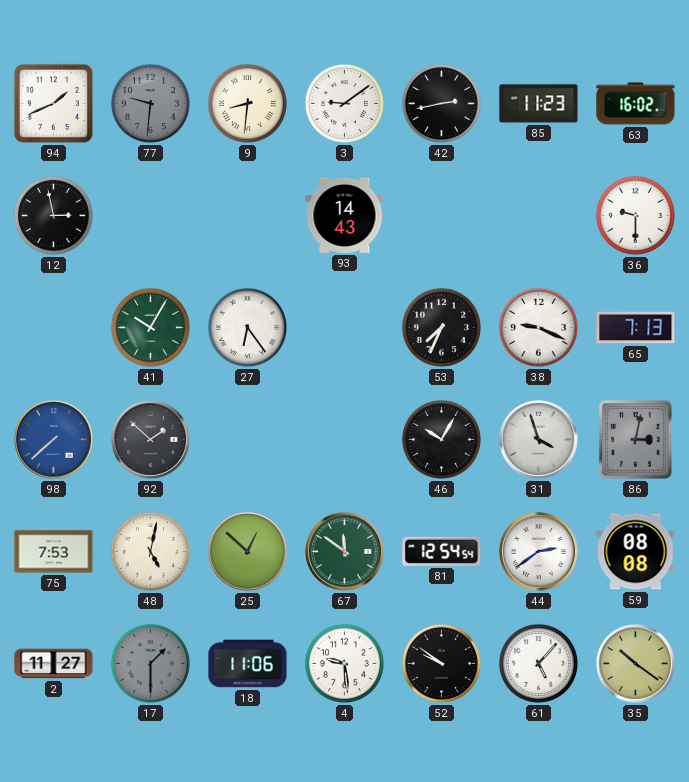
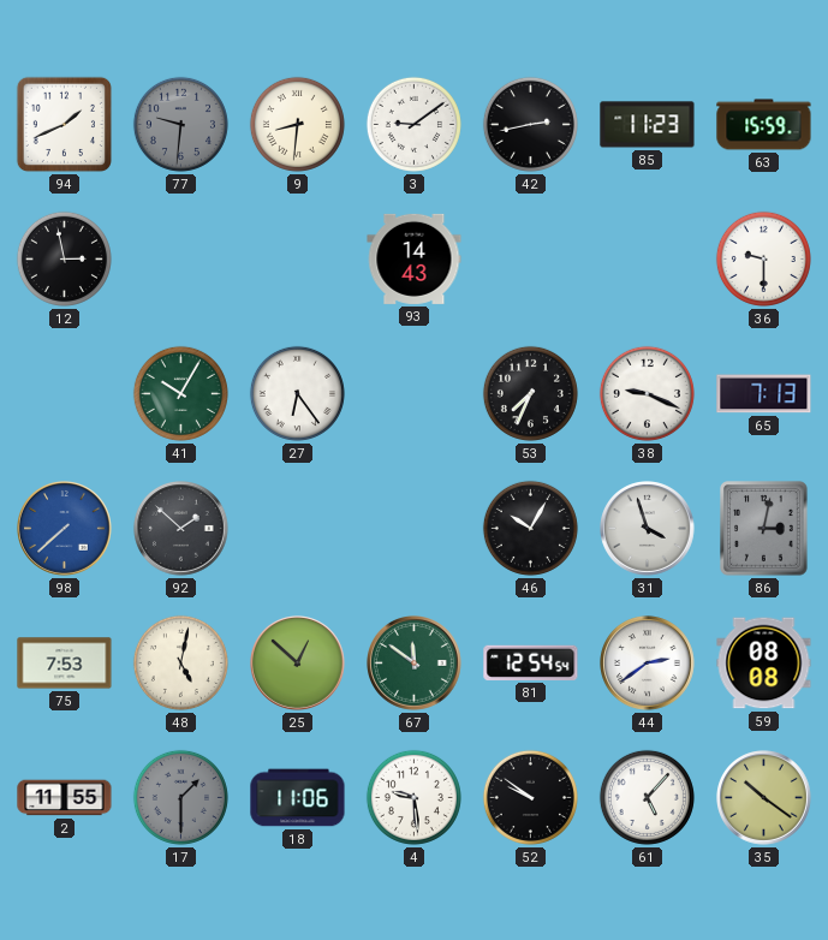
63: 16:02 -> 15:59 (764, 125)
2: 11:27 -> 11:55 (65, 798)
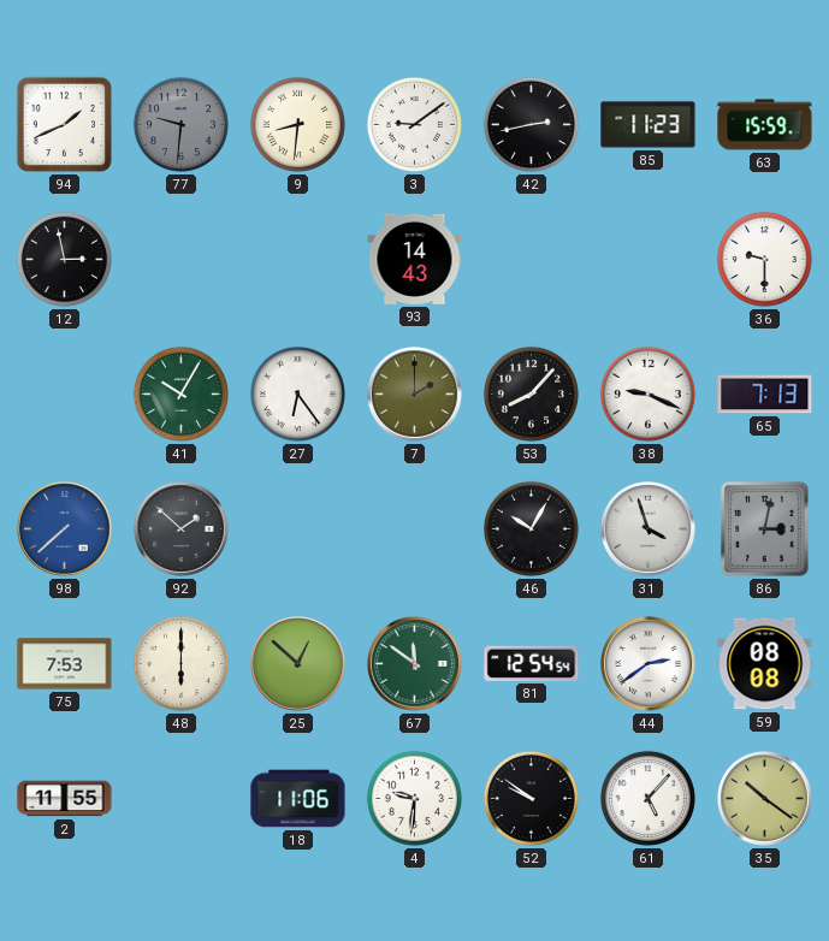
7: none -> 2:00 (415, 395)
53: 7:34 -> 8:07 (531, 393)
48: 5:02 -> 6:00 (180, 663)
17: 1:30 -> none (180, 797)
4: 9:29 -> 9:31 (414, 798)
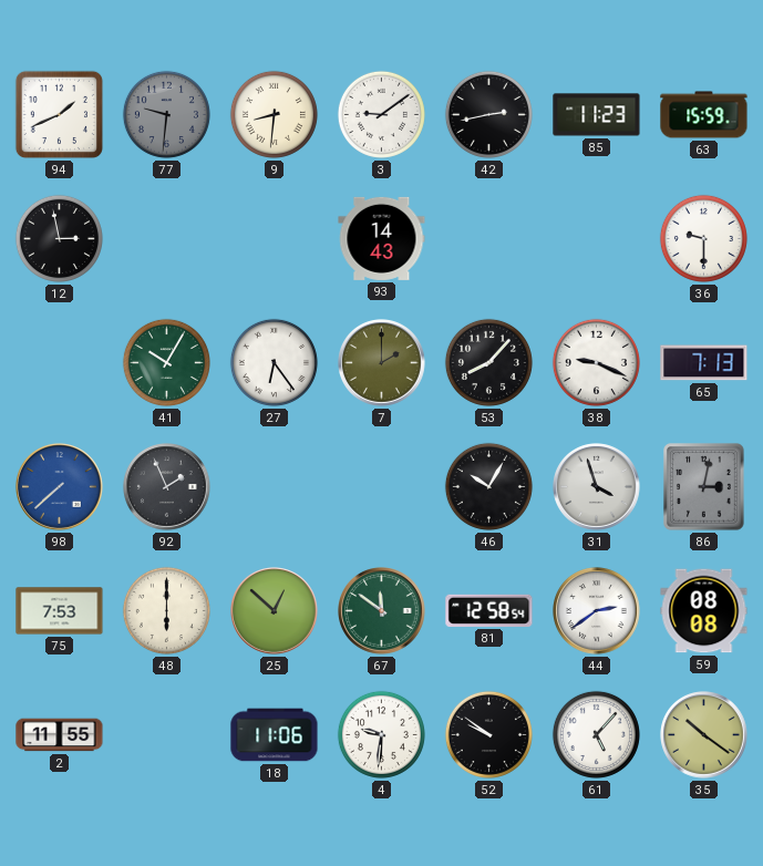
92: 1:52 -> 1:56 (167, 487)
81: 12:54 -> 12:58 (489, 610)
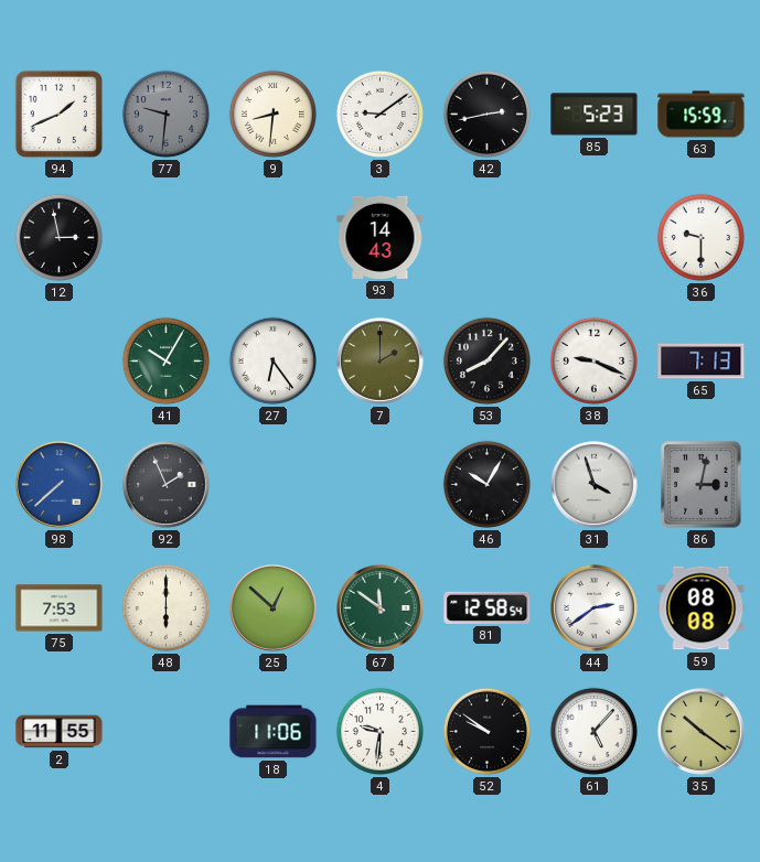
85: 11:23 -> 5:23 (595, 115)
